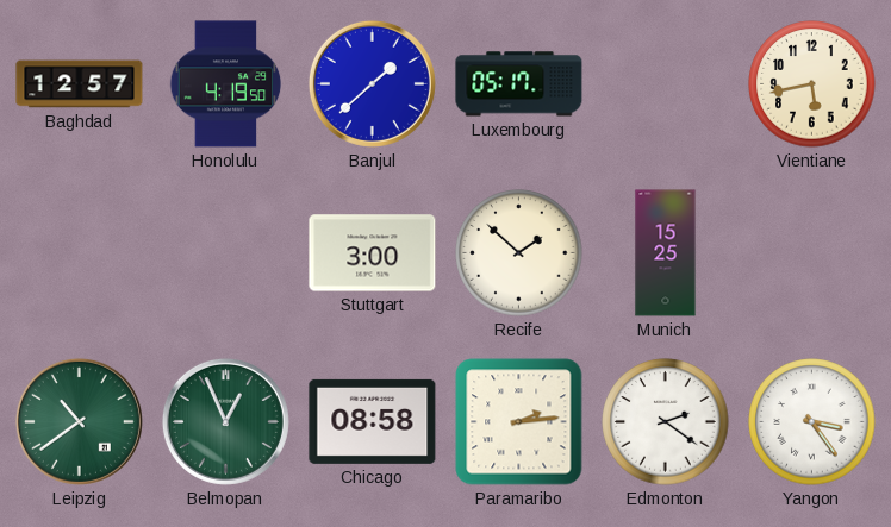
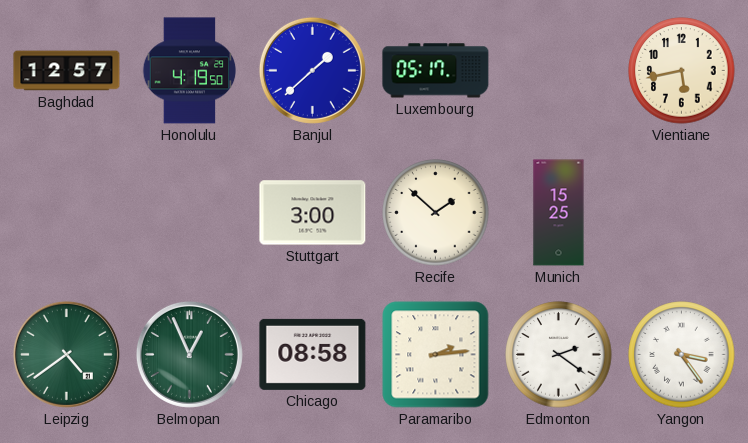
Leipzig: 10:39 -> 4:39 (66, 354)
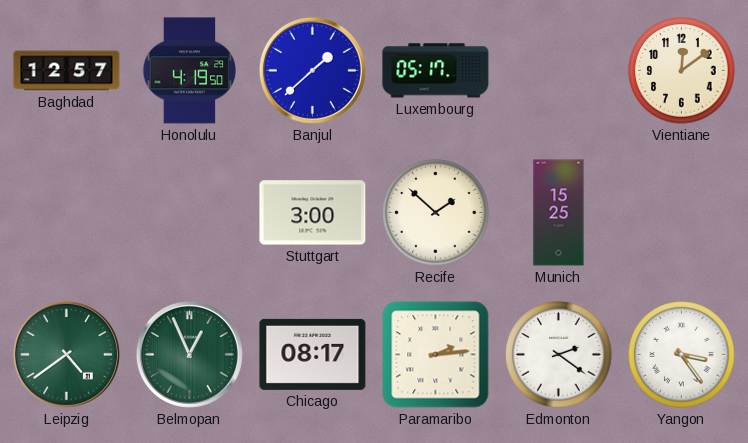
Vientiane: 5:43 -> 12:09 (682, 71)
Chicago: 08:58 -> 08:17 (313, 354)
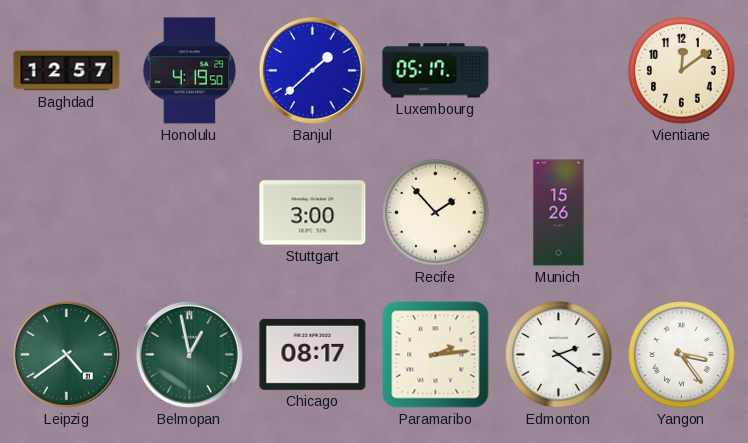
Recife: 1:52 -> 1:53 (436, 213)
Munich: 15:25 -> 15:26 (559, 213)
Belmopan: 12:56 -> 12:58 (189, 354)
